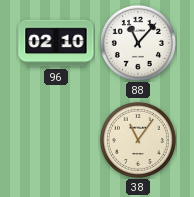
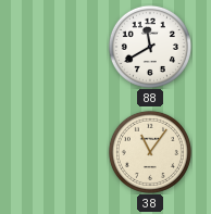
96: 02:10 -> none (56, 43)
88: 11:07 -> 11:40 (150, 47)
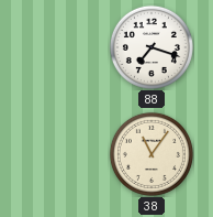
88: 11:40 -> 7:18 (152, 47)
